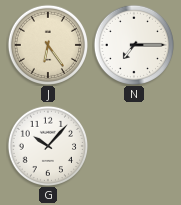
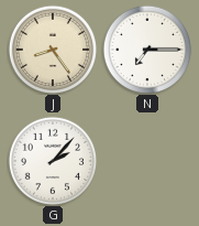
J: 6:24 -> 8:24 (52, 49)
G: 10:07 -> 2:07 (52, 160)
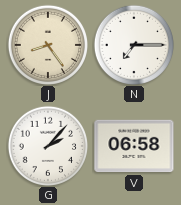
V: none -> 06:58 (134, 146)
